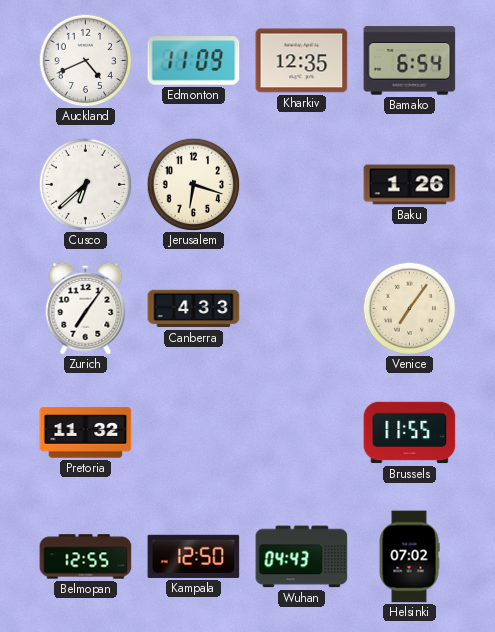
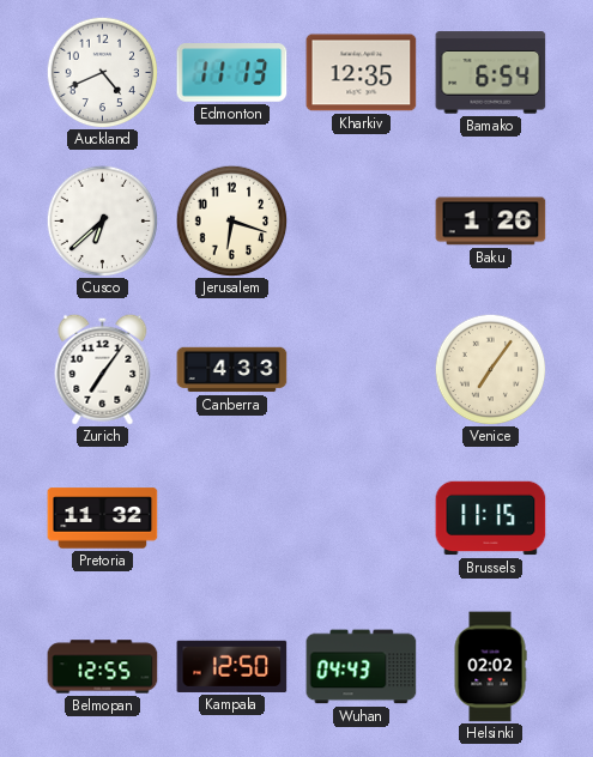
Edmonton: 11:09 -> 11:13 (232, 73)
Brussels: 11:55 -> 11:15 (491, 519)
Helsinki: 07:02 -> 02:02 (490, 667)
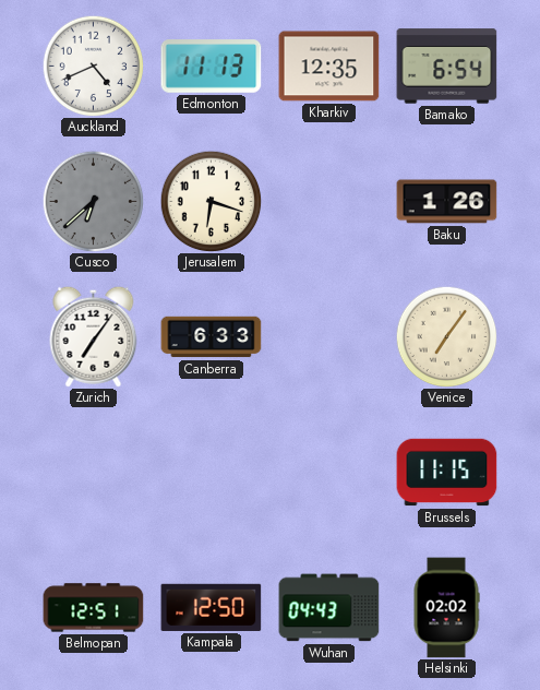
Cusco dial: white -> grey (93, 201)
Canberra: 4:33 -> 6:33 (212, 337)
Pretoria: 11:32 -> none (103, 519)
Belmopan: 12:55 -> 12:51 (94, 608)
